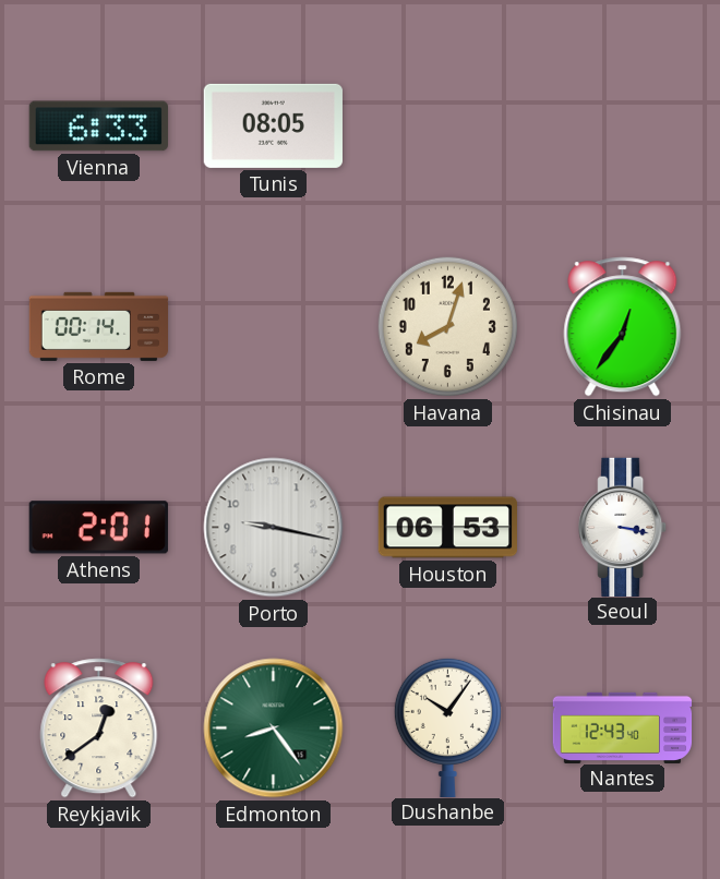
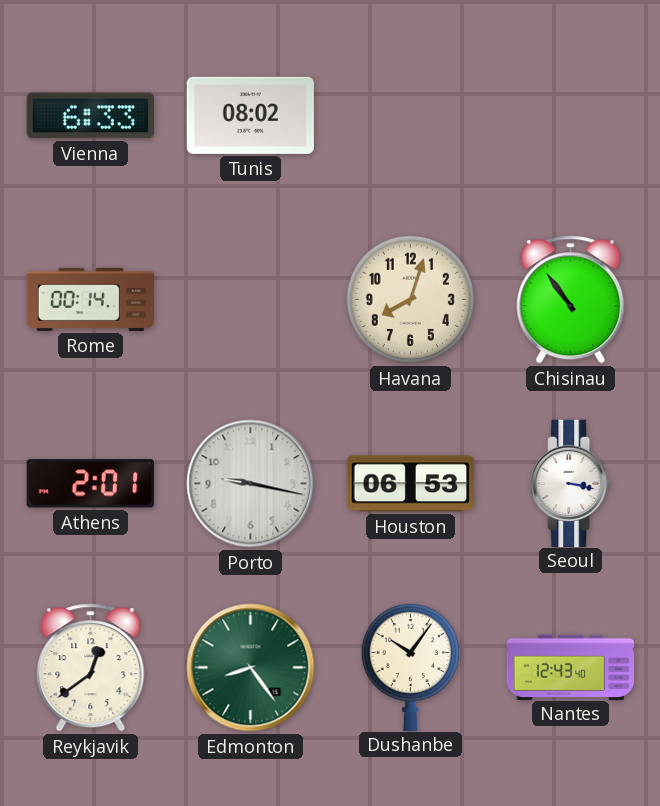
Tunis: 08:05 -> 08:02 (250, 115)
Chisinau: 12:36 -> 10:54 (571, 300)
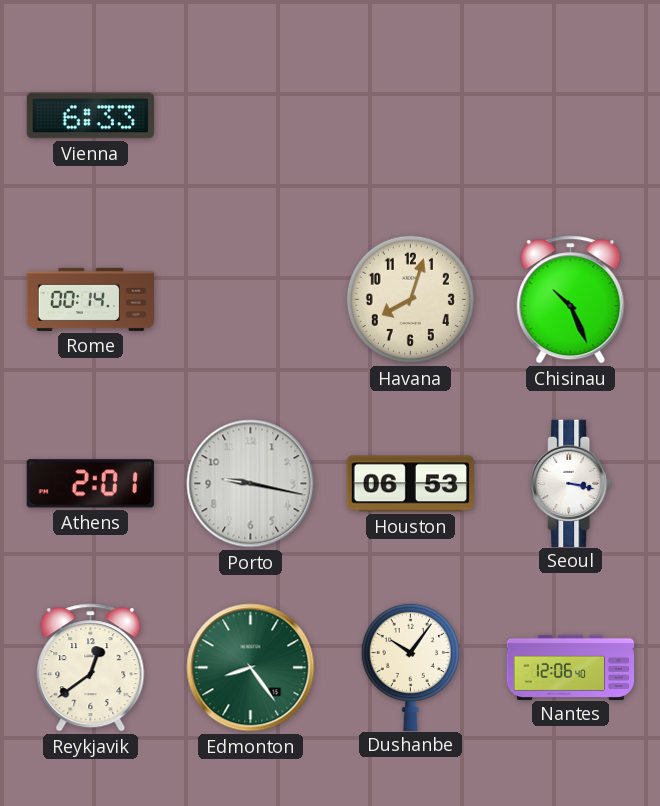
Tunis: 08:02 -> none (250, 115)
Chisinau: 10:54 -> 10:26 (571, 300)
Nantes: 12:43 -> 12:06 (571, 667)
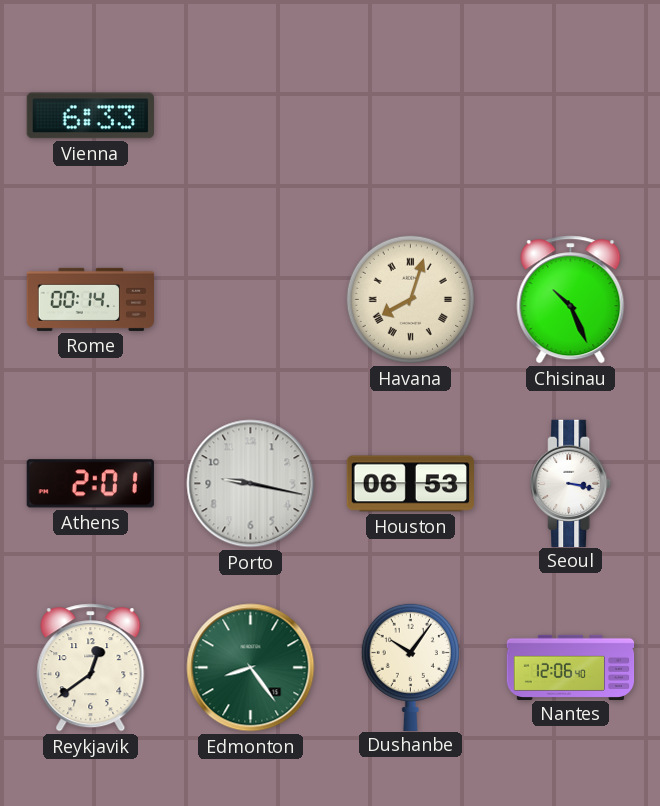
Havana numerals: Arabic -> Roman (410, 299)
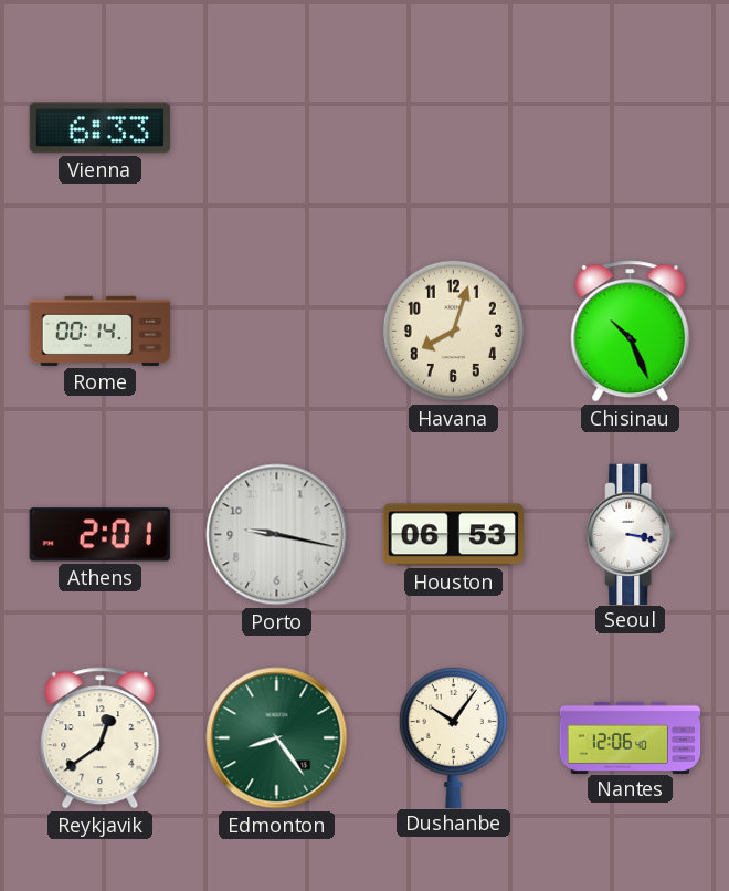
Havana numerals: Roman -> Arabic (453, 331)
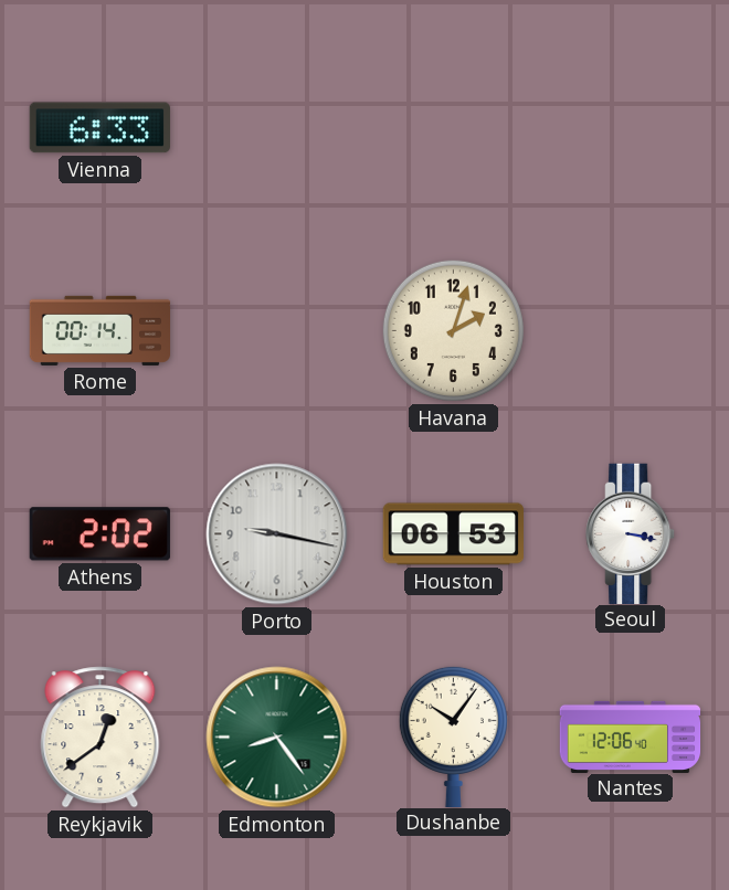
Havana: 8:03 -> 2:03 (453, 330)
Chisinau: 10:26 -> none (631, 332)
Athens: 2:01 -> 2:02 (99, 534)
